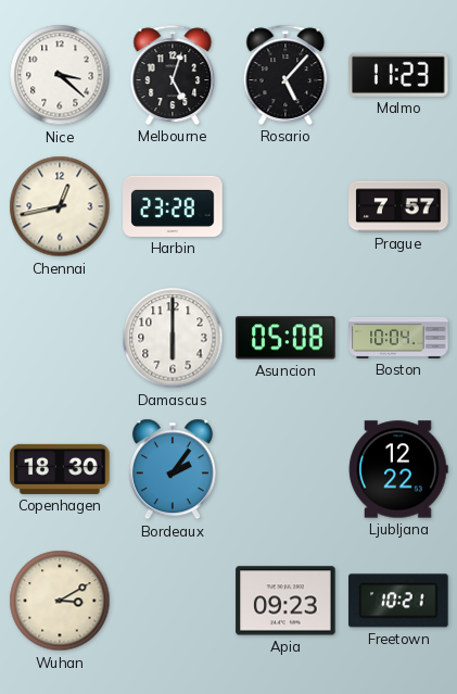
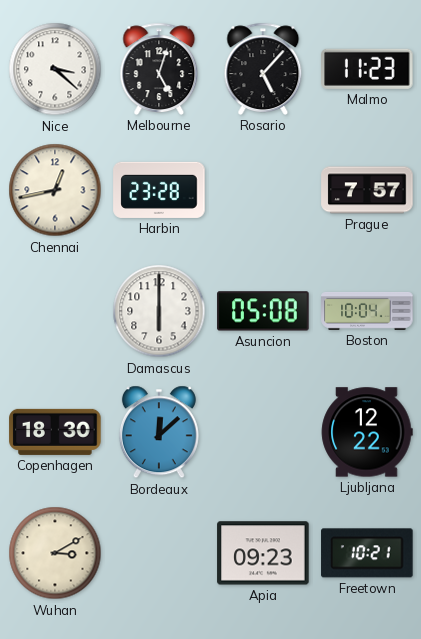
Bordeaux: 2:06 -> 12:08 (159, 432)
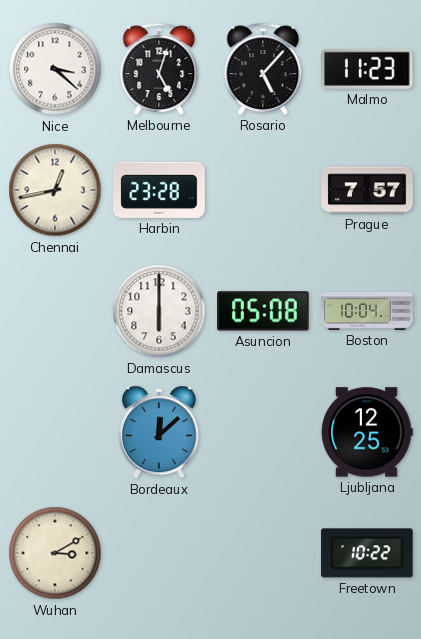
Copenhagen: 18:30 -> none (55, 432)
Ljubljana: 12:22 -> 12:25 (367, 432)
Apia: 09:23 -> none (263, 553)
Freetown: 10:21 -> 10:22 (367, 553)
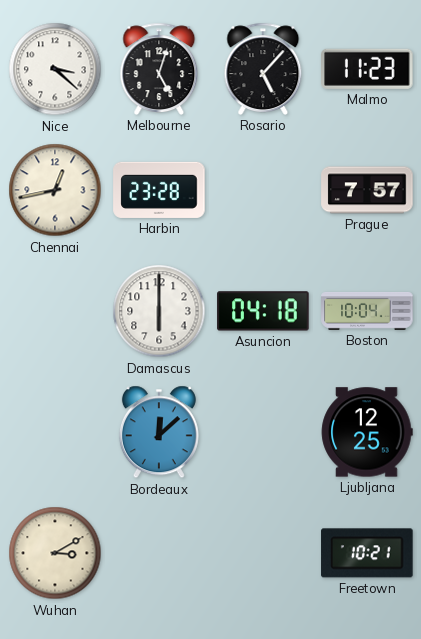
Asuncion: 05:08 -> 04:18 (263, 311)
Freetown: 10:22 -> 10:21 (367, 553)
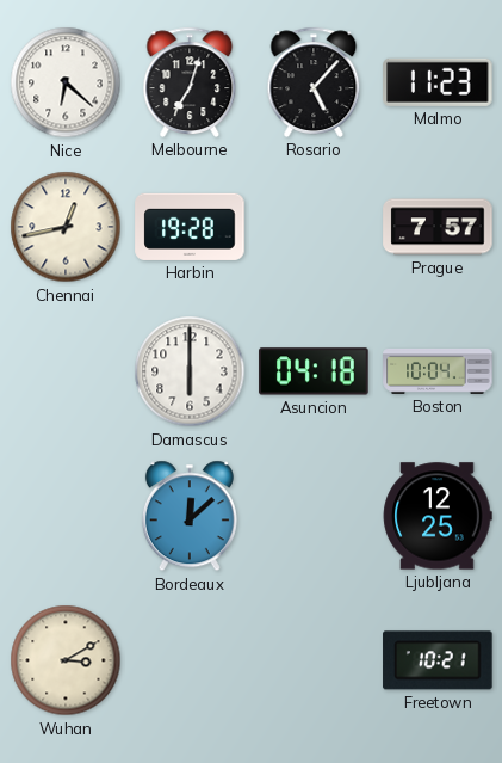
Nice: 3:22 -> 6:22 (66, 82)
Melbourne: 5:03 -> 7:03 (190, 82)
Harbin: 23:28 -> 19:28 (190, 227)
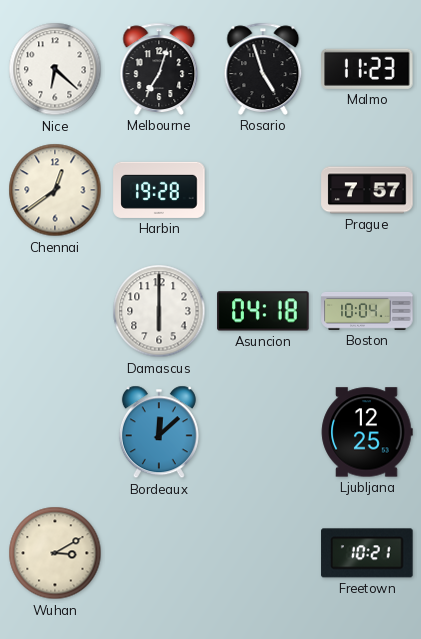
Rosario: 5:07 -> 4:57 (263, 69)
Chennai: 12:43 -> 12:39 (55, 190)
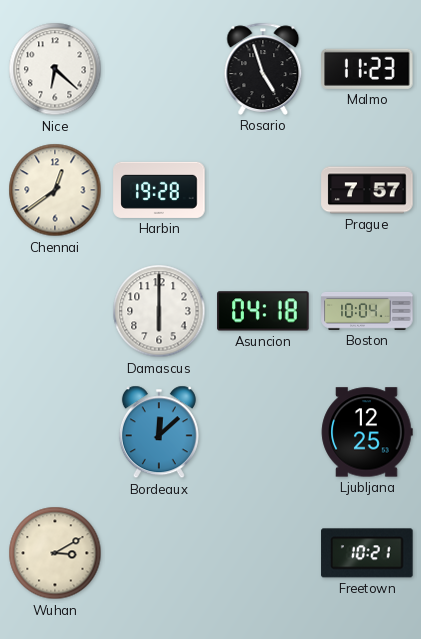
Melbourne: 7:03 -> none (159, 69)
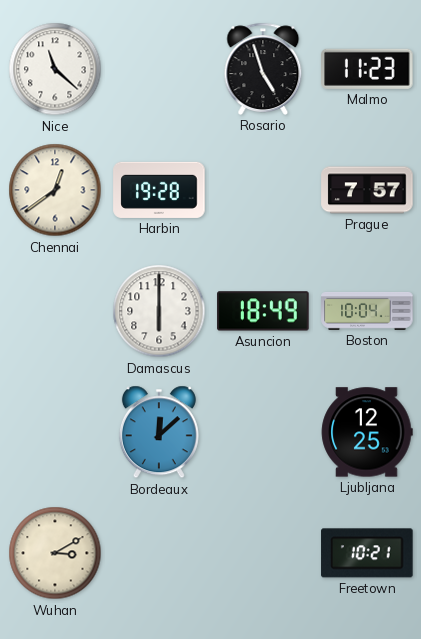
Nice: 6:22 -> 11:22 (55, 69)
Asuncion: 04:18 -> 18:49 (263, 311)
